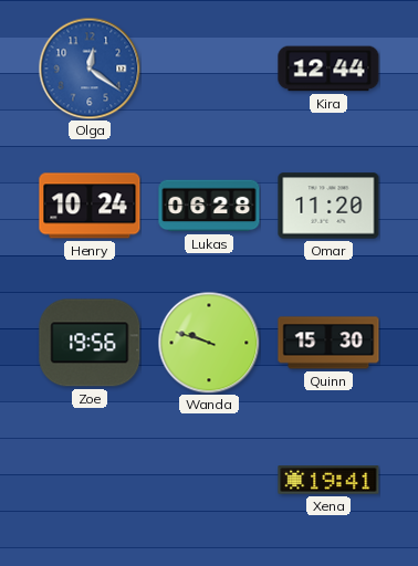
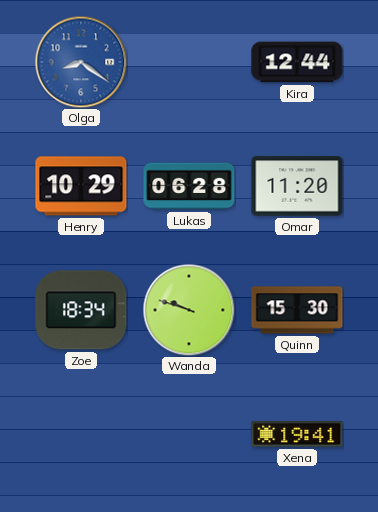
Olga: 12:21 -> 8:21 (81, 62)
Henry: 10:24 -> 10:29 (81, 186)
Zoe: 19:56 -> 18:34 (81, 310)
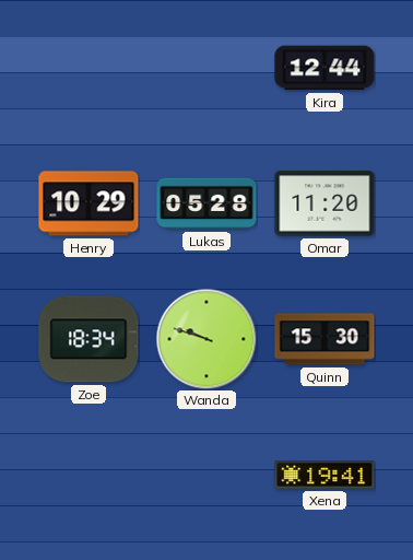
Olga: 8:21 -> none (81, 62)
Lukas: 06:28 -> 05:28 (206, 203)
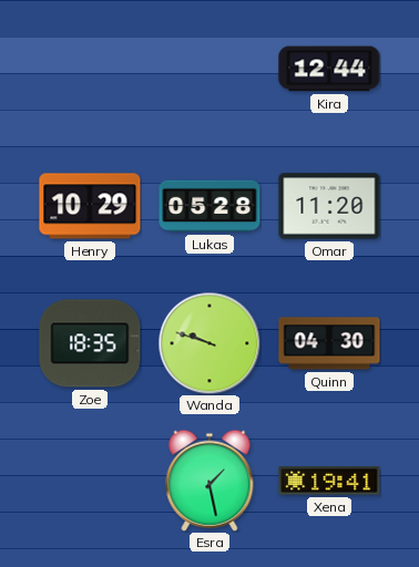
Zoe: 18:34 -> 18:35 (90, 343)
Quinn: 15:30 -> 04:30 (329, 343)
Esra: none -> 1:28 (209, 481)
